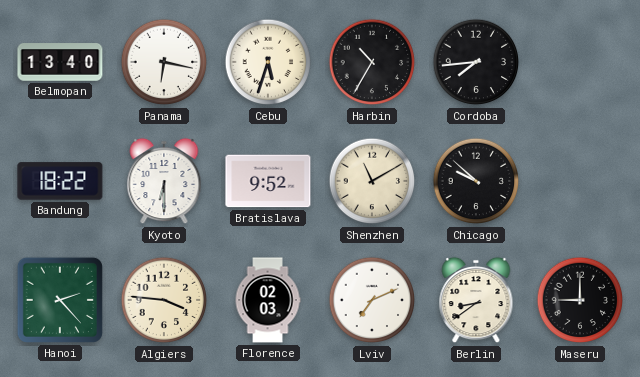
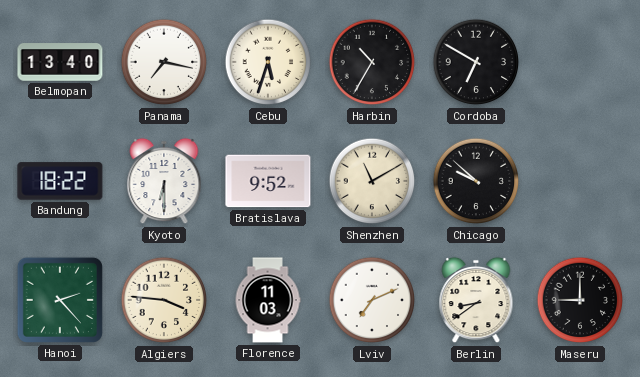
Panama: 6:17 -> 7:17 (164, 62)
Cordoba: 7:44 -> 6:50 (476, 62)
Florence: 02:03 -> 11:03 (268, 300)
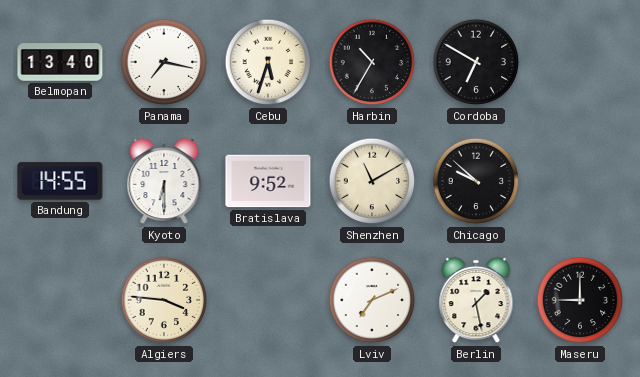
Bandung: 18:22 -> 14:55 (60, 181)
Hanoi: 2:23 -> none (60, 300)
Florence: 11:03 -> none (268, 300)
Berlin: 8:39 -> 1:28 (476, 300)
